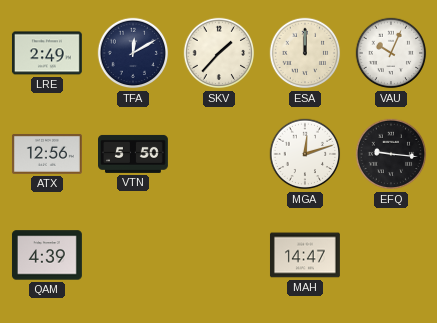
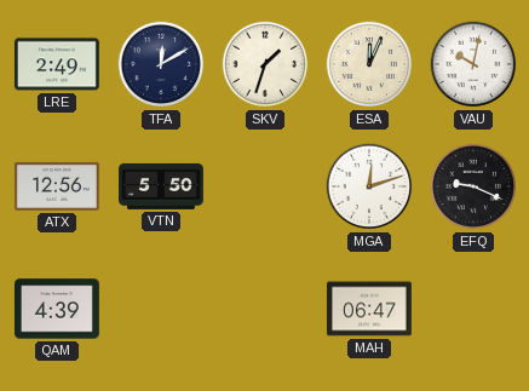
SKV: 1:37 -> 1:33 (265, 64)
ESA: 12:00 -> 12:04 (369, 64)
VAU: 10:04 -> 10:02 (473, 64)
EFQ: 9:16 -> 9:19 (473, 186)
MAH: 14:47 -> 06:47 (369, 309)
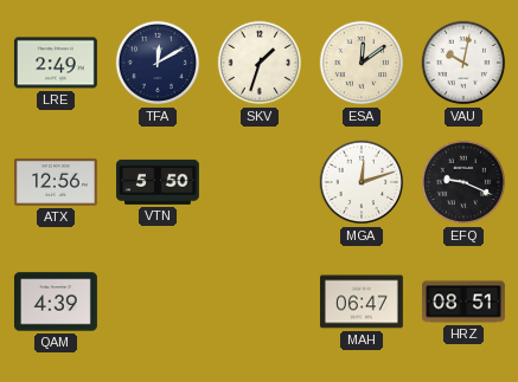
ESA: 12:04 -> 12:09 (362, 63)
HRZ: none -> 08:51 (463, 302)
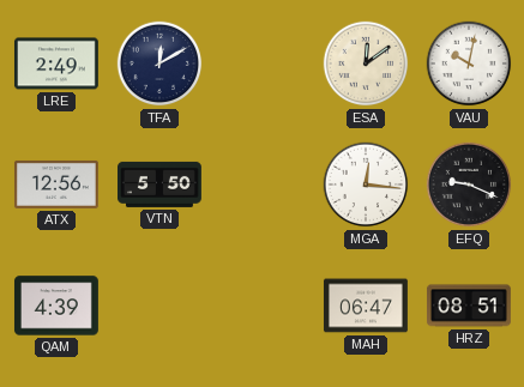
SKV: 1:33 -> none (260, 63)
MGA: 12:12 -> 12:16 (366, 185)
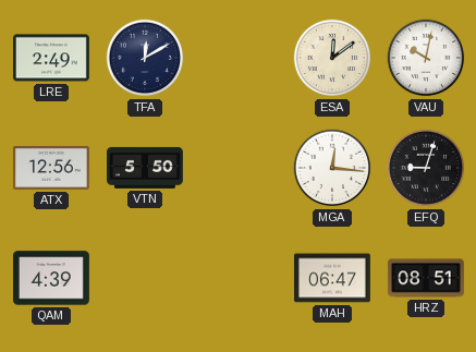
EFQ: 9:19 -> 9:03 (426, 168)
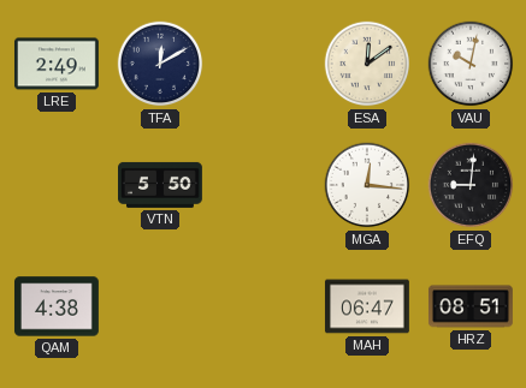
ATX: 12:56 -> none (51, 168)
EFQ: 9:03 -> 9:01 (471, 185)
QAM: 4:39 -> 4:38 (57, 306)
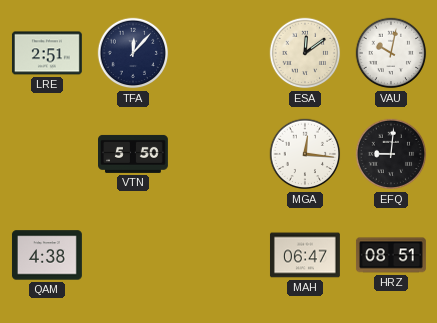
LRE: 2:49 -> 2:51 (47, 53)
TFA: 12:10 -> 12:07 (133, 53)
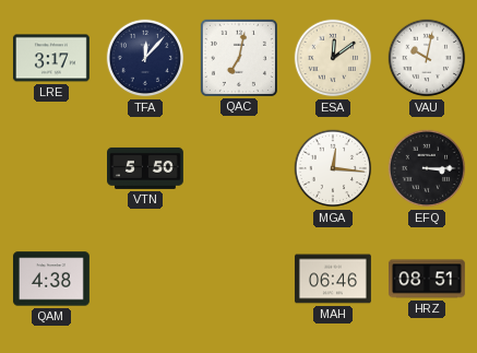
LRE: 2:51 -> 3:17 (51, 58)
QAC: none -> 7:02 (239, 58)
EFQ: 9:01 -> 3:15 (427, 168)
MAH: 06:47 -> 06:46 (333, 279)
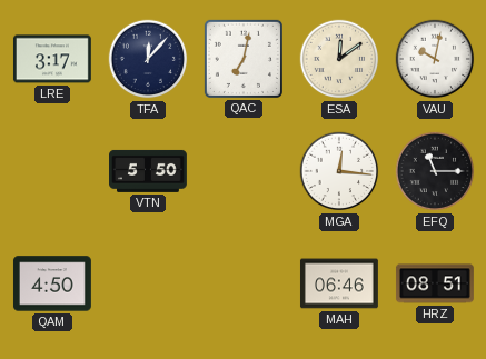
EFQ: 3:15 -> 11:15 (435, 171)
QAM: 4:38 -> 4:50 (52, 283)
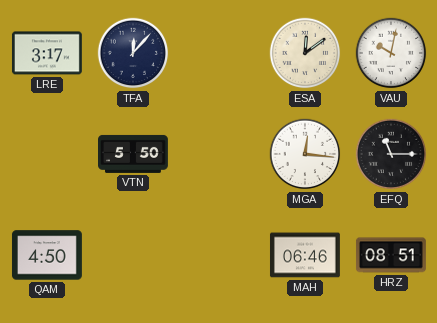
QAC: 7:02 -> none (244, 59)
